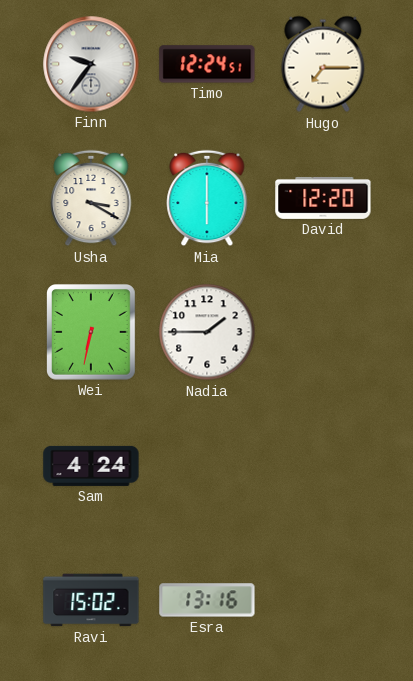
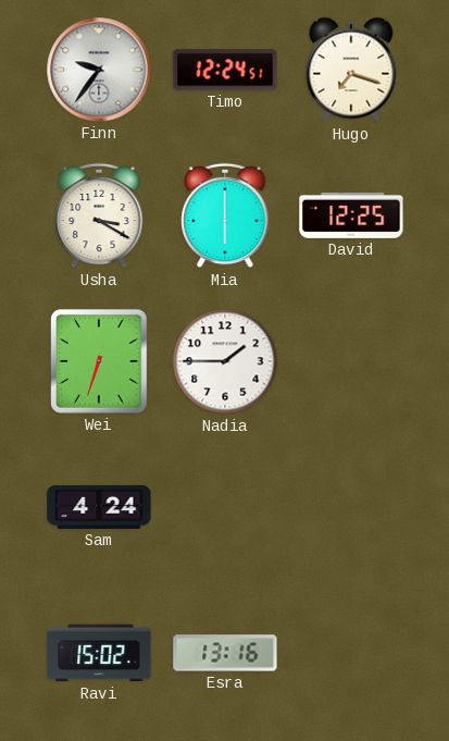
Hugo: 7:15 -> 7:18 (351, 70)
David: 12:20 -> 12:25 (351, 215)
Wei: 6:32 -> 6:33 (100, 362)
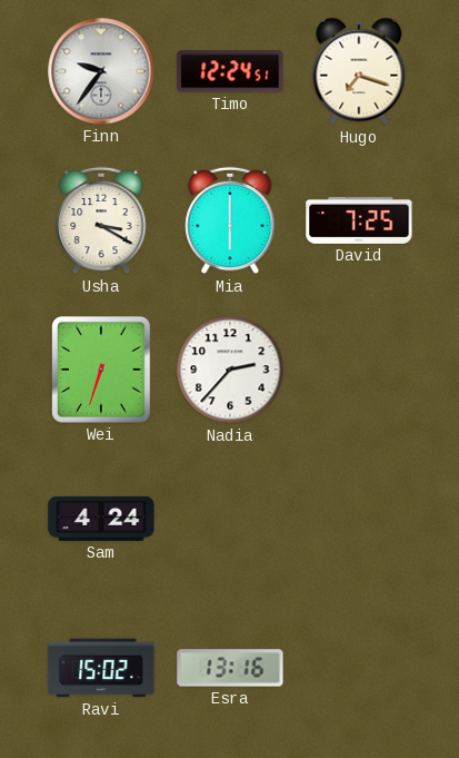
David: 12:25 -> 7:25 (359, 220)
Nadia: 1:45 -> 2:37 (230, 370)
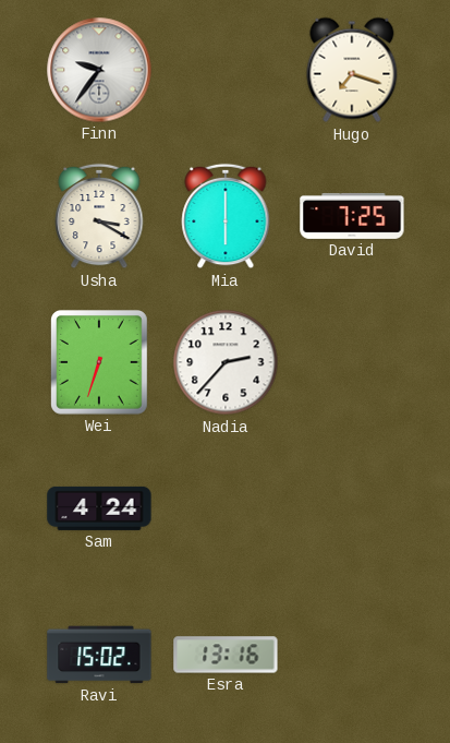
Timo: 12:24 -> none (230, 71)
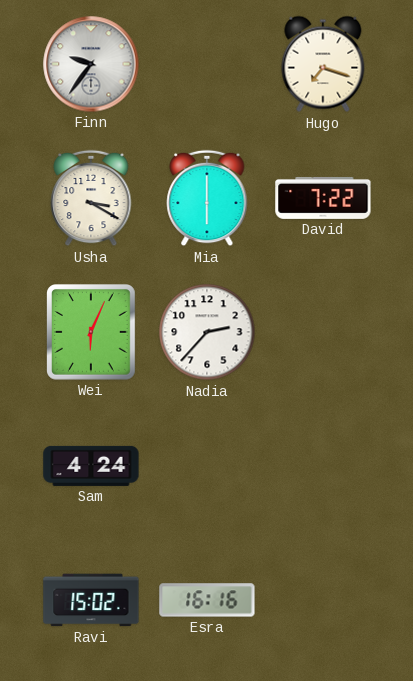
David: 7:25 -> 7:22 (323, 198)
Wei: 6:33 -> 6:04 (92, 333)
Esra: 13:16 -> 16:16 (207, 600)
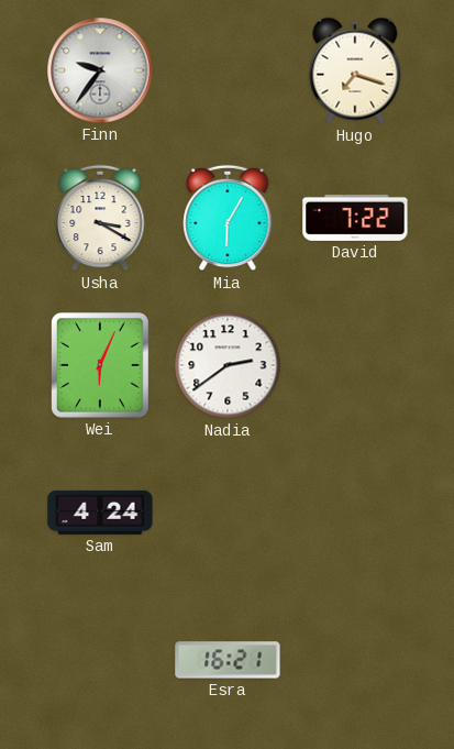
Mia: 6:00 -> 6:05 (228, 218)
Nadia: 2:37 -> 2:39 (228, 365)
Ravi: 15:02 -> none (91, 600)
Esra: 16:16 -> 16:21 (228, 660)
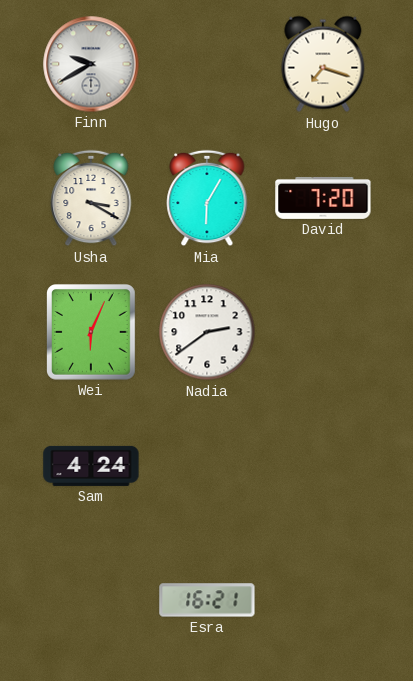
Finn: 9:36 -> 9:40 (91, 64)
David: 7:22 -> 7:20 (323, 198)
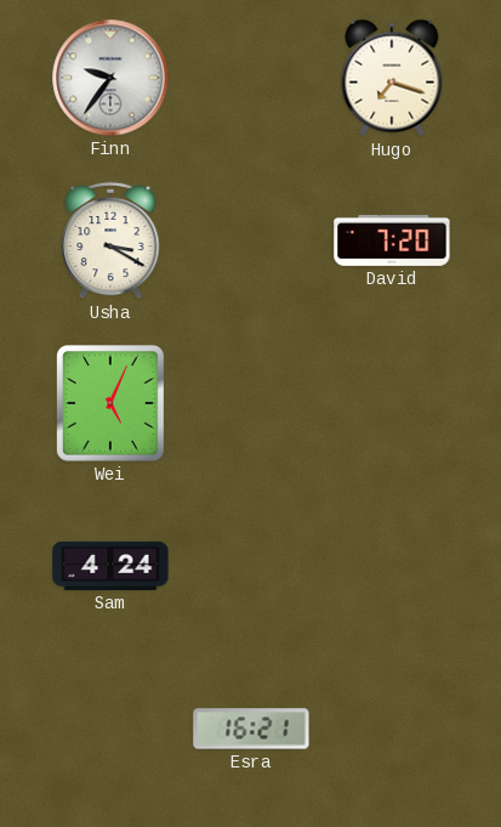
Finn: 9:40 -> 9:36 (110, 78)
Mia: 6:05 -> none (207, 198)
Wei: 6:04 -> 5:04 (112, 404)
Nadia: 2:39 -> none (207, 332)
